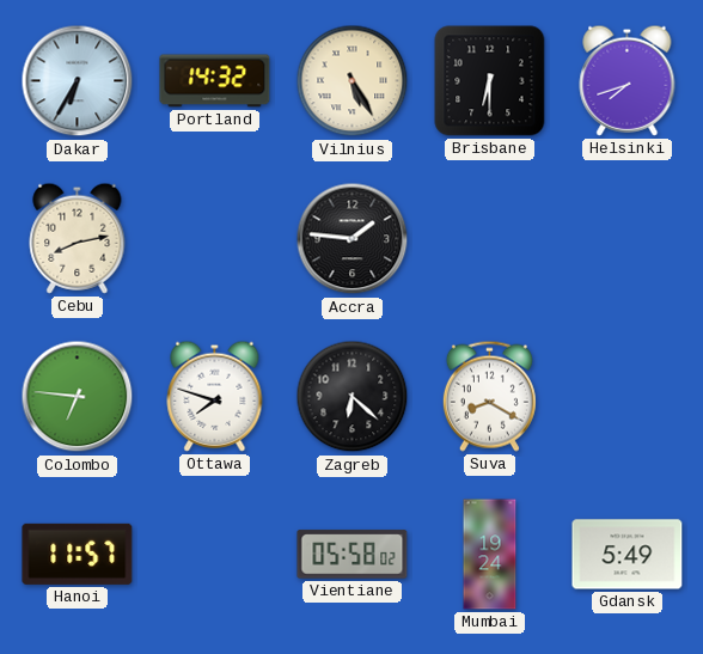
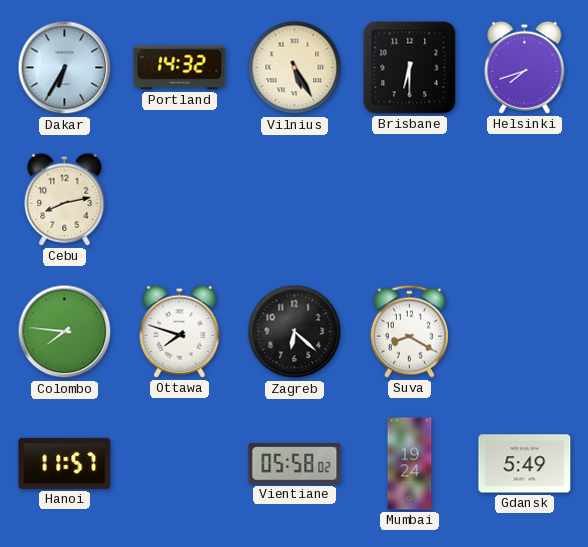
Accra: 1:46 -> none (353, 239)
Colombo: 6:46 -> 7:46 (65, 332)
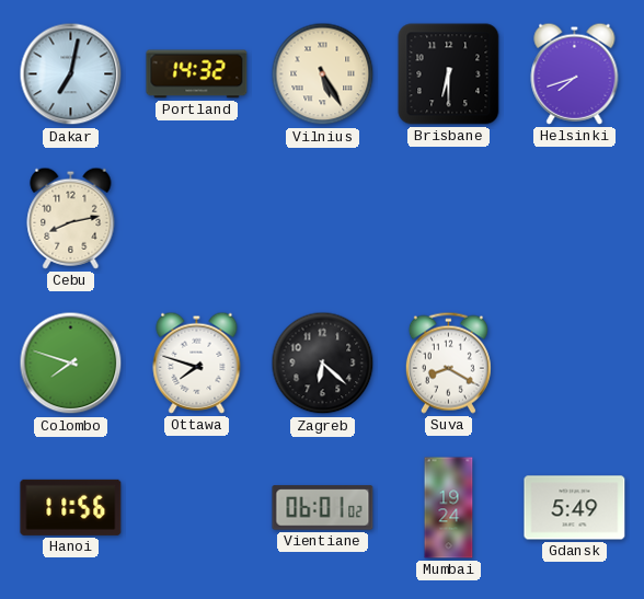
Dakar: 6:35 -> 7:02 (71, 74)
Colombo: 7:46 -> 7:48 (71, 364)
Hanoi: 11:57 -> 11:56 (71, 507)
Vientiane: 05:58 -> 06:01 (323, 508)
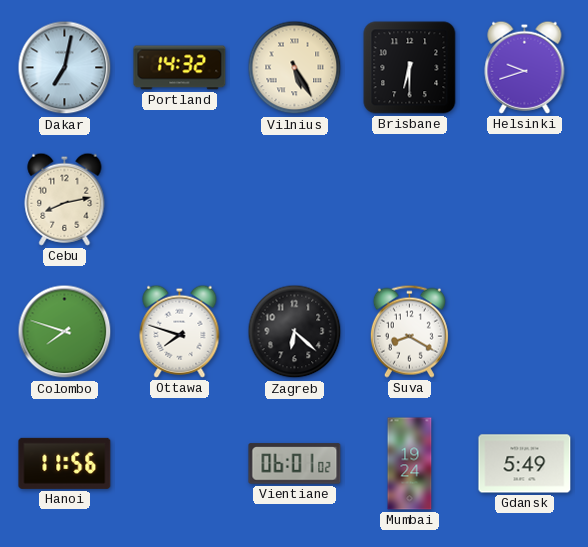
Helsinki: 7:42 -> 9:42 (525, 67)
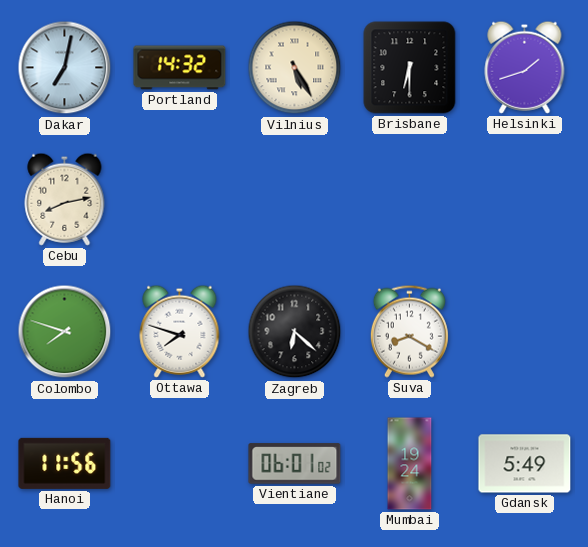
Helsinki: 9:42 -> 1:42 (525, 67)
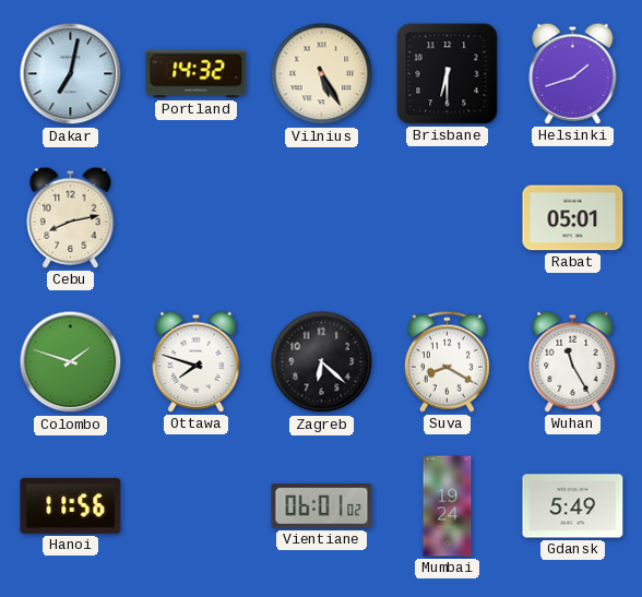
Rabat: none -> 05:01 (573, 218)
Colombo: 7:48 -> 1:48 (71, 362)
Wuhan: none -> 11:25 (573, 361)
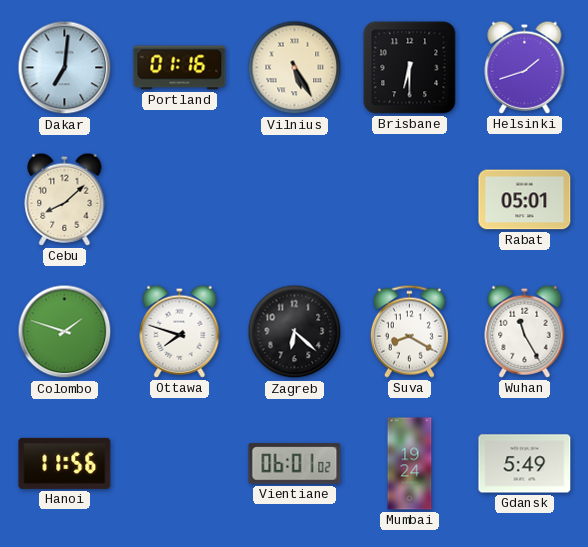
Dakar: 7:02 -> 7:01 (65, 68)
Portland: 14:32 -> 01:16 (180, 68)
Cebu: 8:13 -> 8:08 (65, 199)
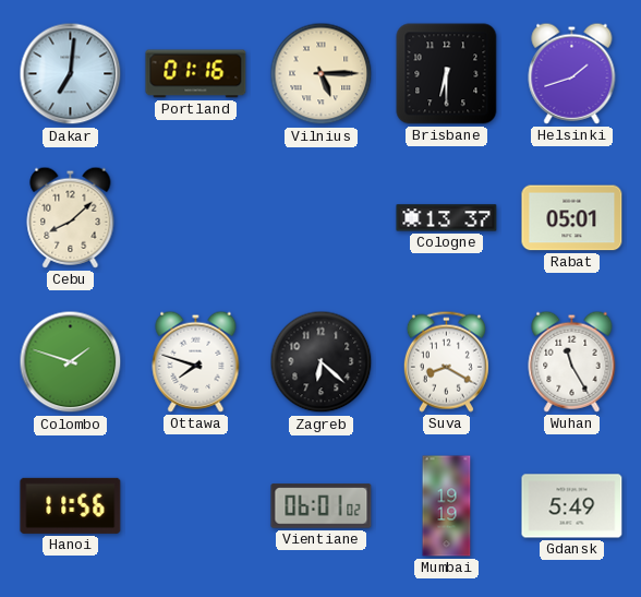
Vilnius: 5:25 -> 5:15 (322, 74)
Cologne: none -> 13:37 (447, 218)
Mumbai: 19:24 -> 19:19 (447, 506)
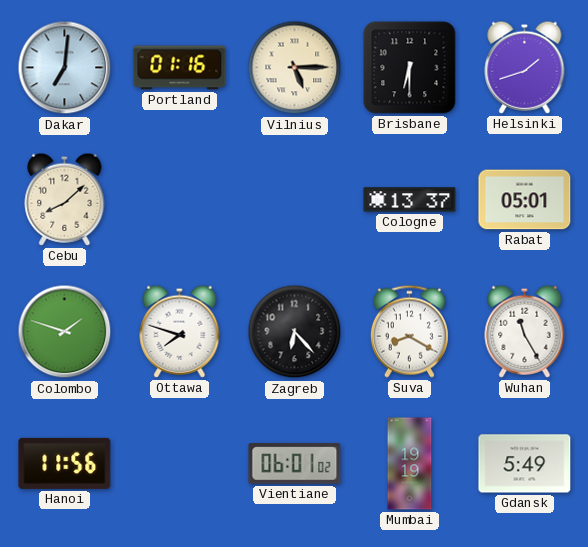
Zagreb: 6:22 -> 6:23 (295, 332)
